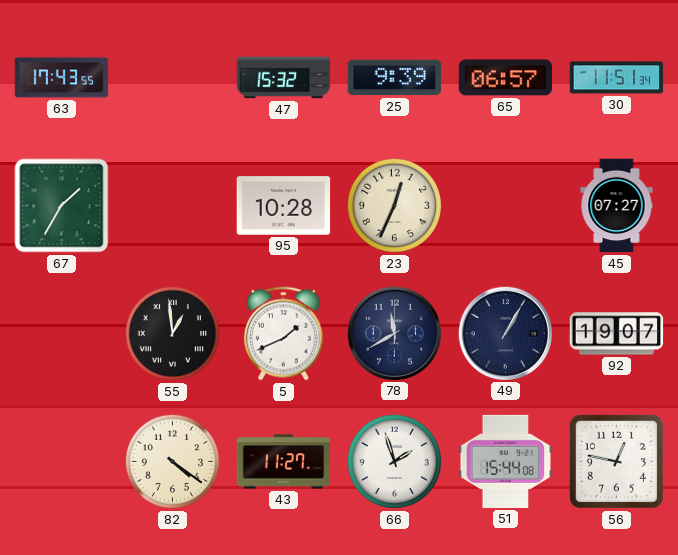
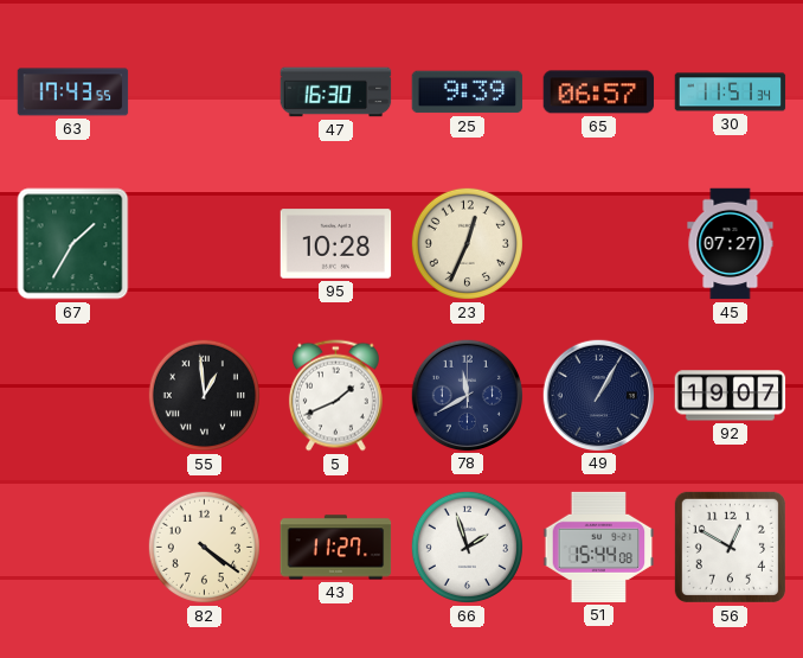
47: 15:32 -> 16:30 (336, 92)
56: 12:47 -> 12:50 (730, 547)
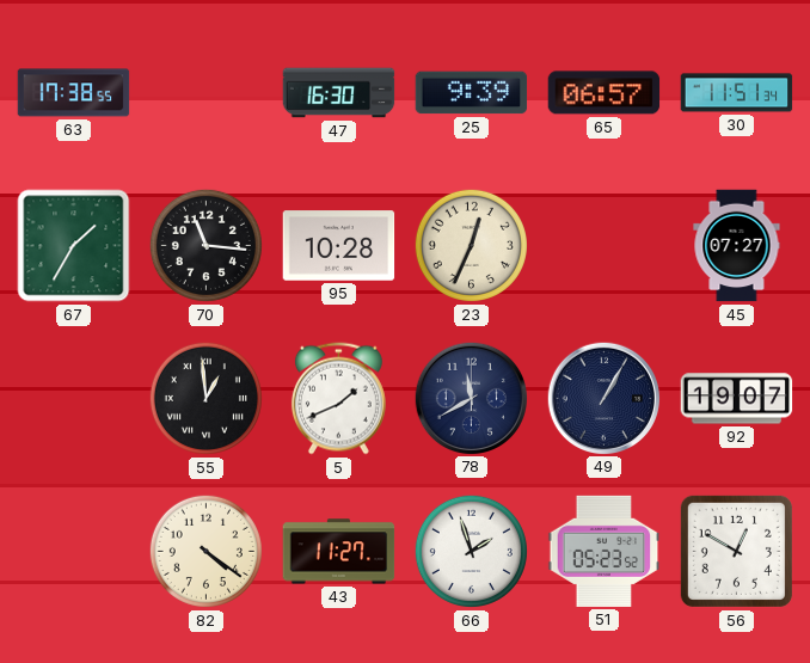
63: 17:43 -> 17:38 (74, 93)
70: none -> 11:16 (205, 245)
51: 15:44 -> 05:23 (605, 551)
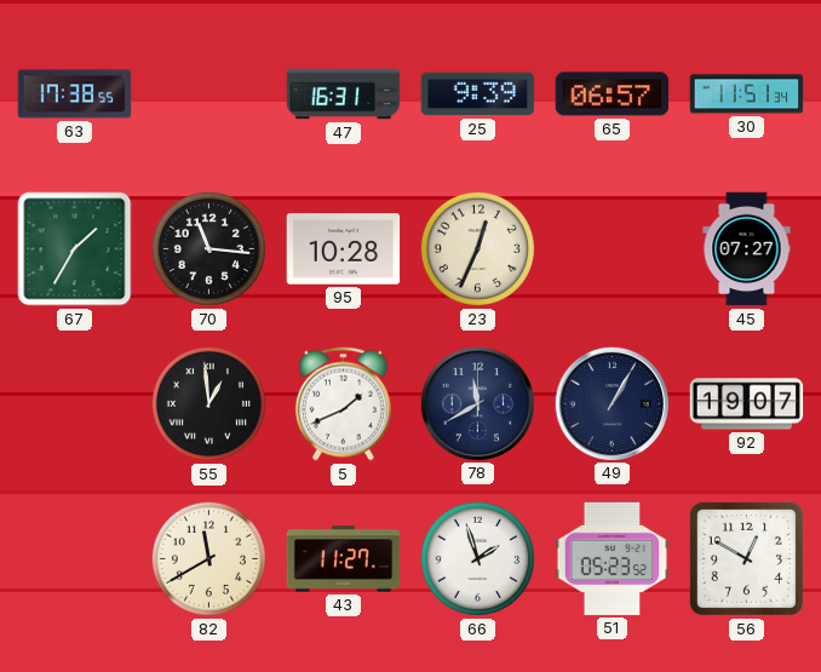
47: 16:30 -> 16:31 (344, 94)
82: 4:21 -> 11:40 (208, 558)
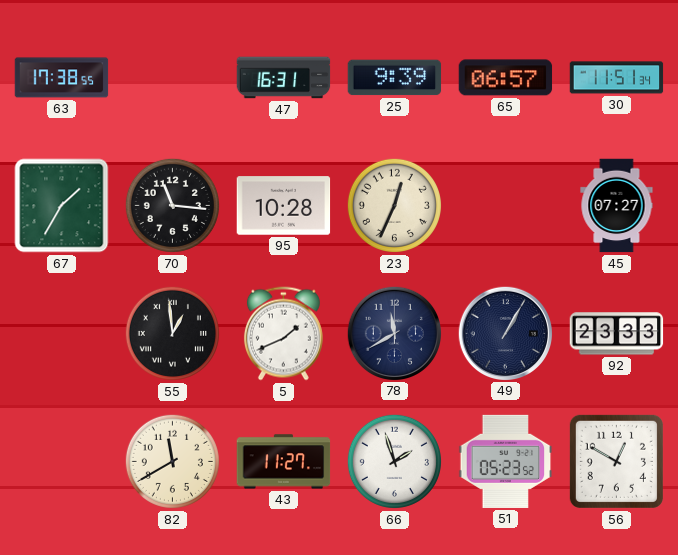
92: 19:07 -> 23:33 (617, 334)
